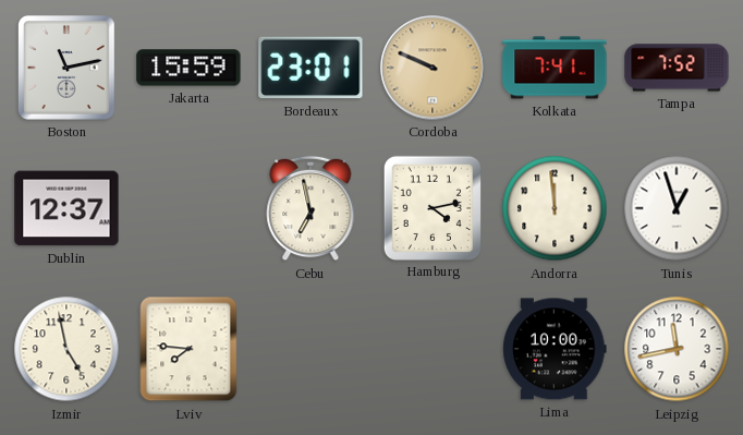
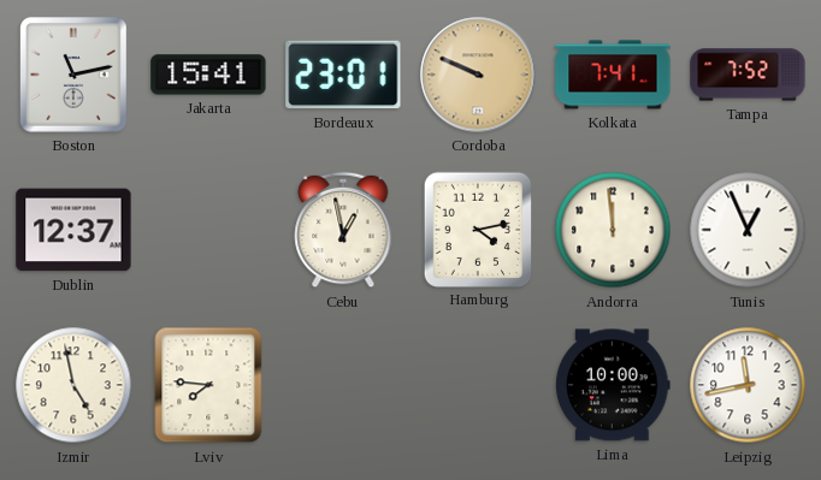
Jakarta: 15:59 -> 15:41 (208, 75)
Cebu: 6:58 -> 12:58 (343, 230)
Tunis: 12:57 -> 12:56 (748, 230)
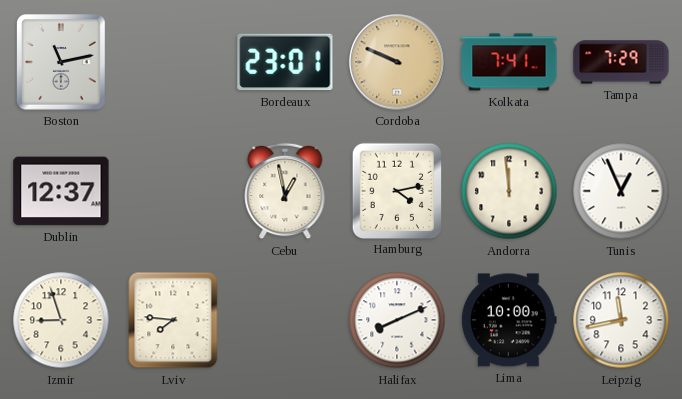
Jakarta: 15:41 -> none (208, 75)
Tampa: 7:52 -> 7:29 (621, 62)
Izmir: 4:58 -> 8:57 (61, 320)
Halifax: none -> 8:11 (397, 320)
